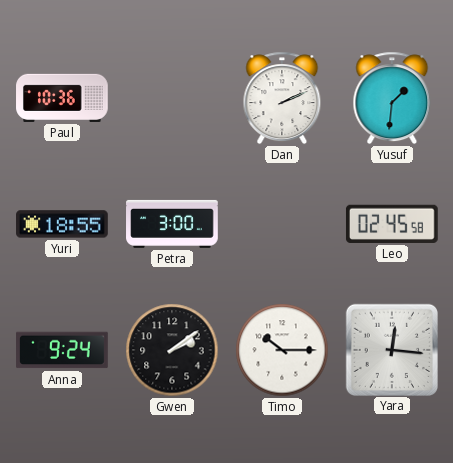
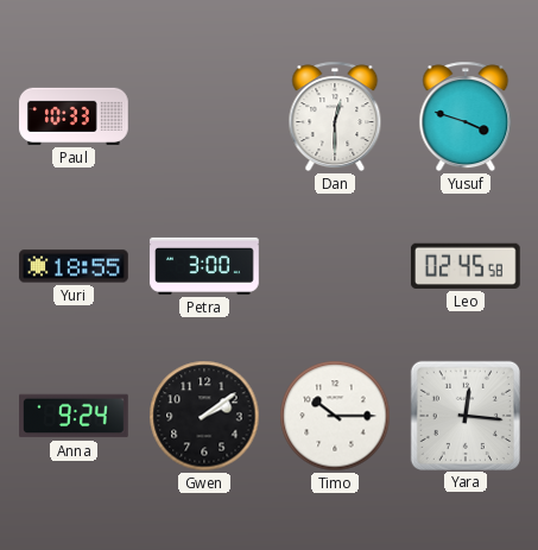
Paul: 10:36 -> 10:33 (74, 116)
Dan: 2:11 -> 12:30 (335, 116)
Yusuf: 1:31 -> 3:48 (466, 116)
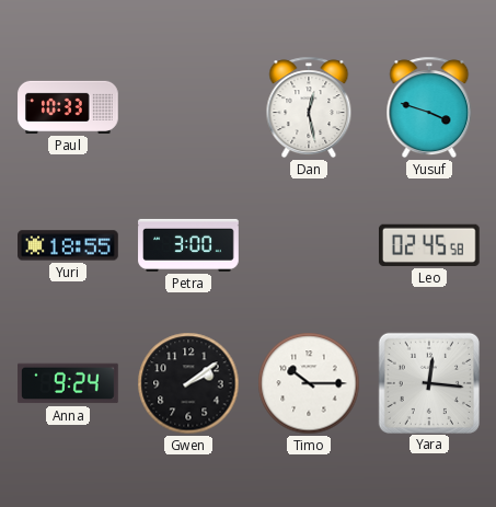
Dan: 12:30 -> 12:28 (309, 107)
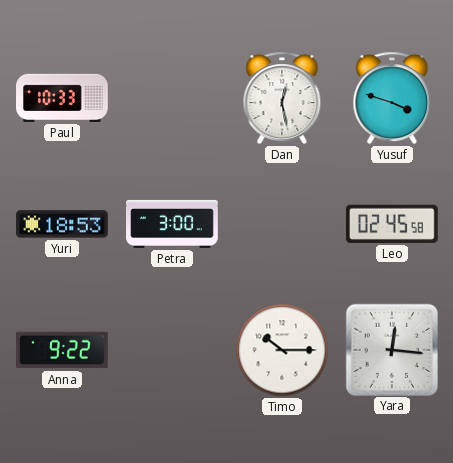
Yuri: 18:55 -> 18:53 (62, 224)
Anna: 9:24 -> 9:22 (62, 350)
Gwen: 2:09 -> none (188, 383)
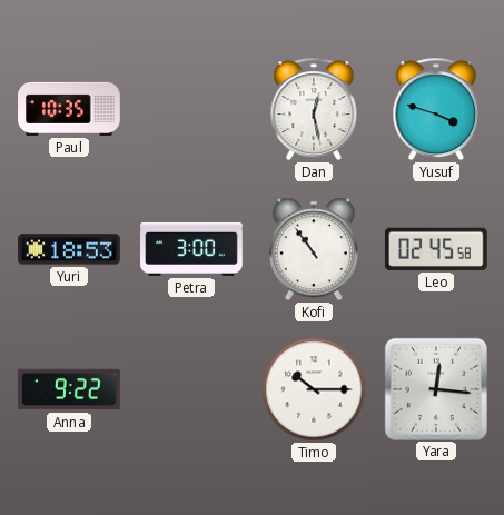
Paul: 10:33 -> 10:35 (69, 109)
Kofi: none -> 10:54 (314, 249)
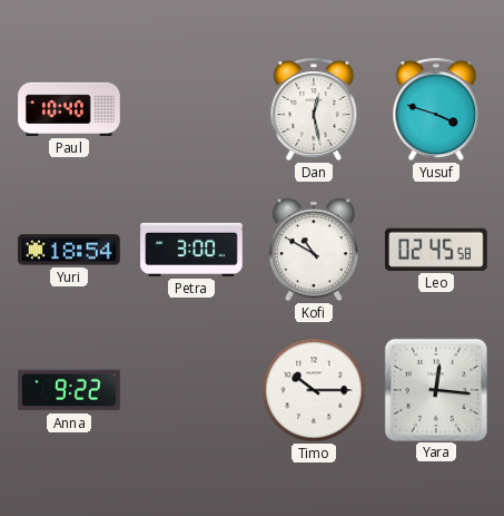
Paul: 10:35 -> 10:40 (69, 109)
Yuri: 18:53 -> 18:54 (69, 250)
Kofi: 10:54 -> 10:50 (314, 250)
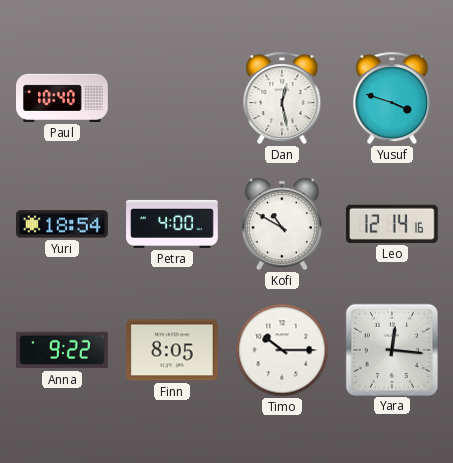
Petra: 3:00 -> 4:00 (172, 224)
Leo: 02:45 -> 12:14 (392, 224)
Finn: none -> 8:05 (173, 350)
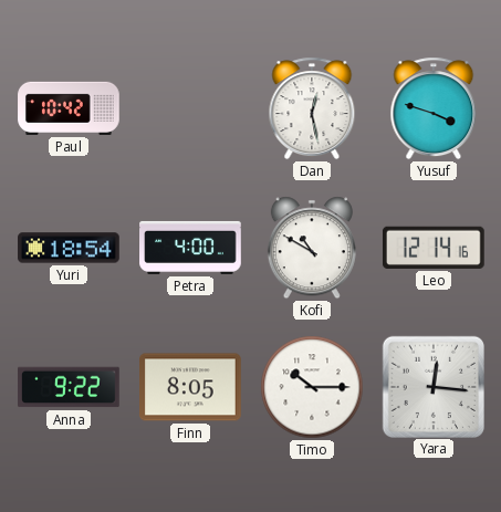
Paul: 10:40 -> 10:42 (69, 108)
